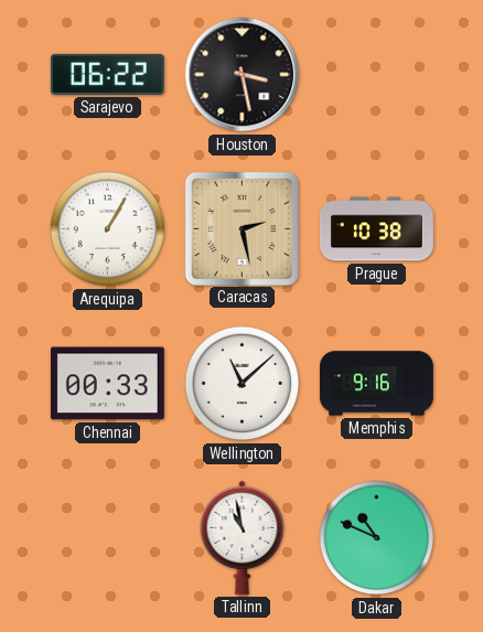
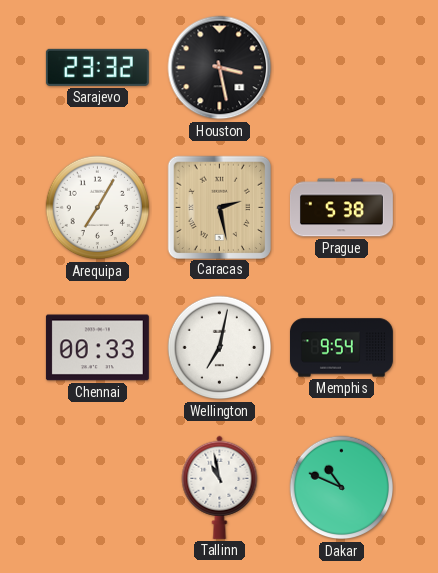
Sarajevo: 06:22 -> 23:32 (97, 67)
Arequipa: 1:05 -> 7:05 (98, 208)
Prague: 10:38 -> 5:38 (341, 208)
Wellington: 11:08 -> 7:02 (220, 348)
Memphis: 9:16 -> 9:54 (341, 348)
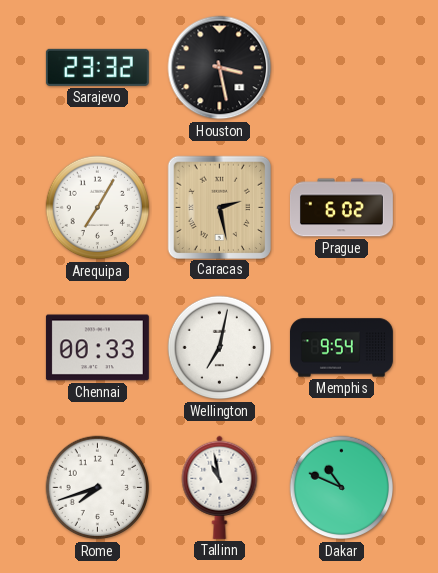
Prague: 5:38 -> 6:02 (341, 208)
Rome: none -> 7:42 (98, 488)
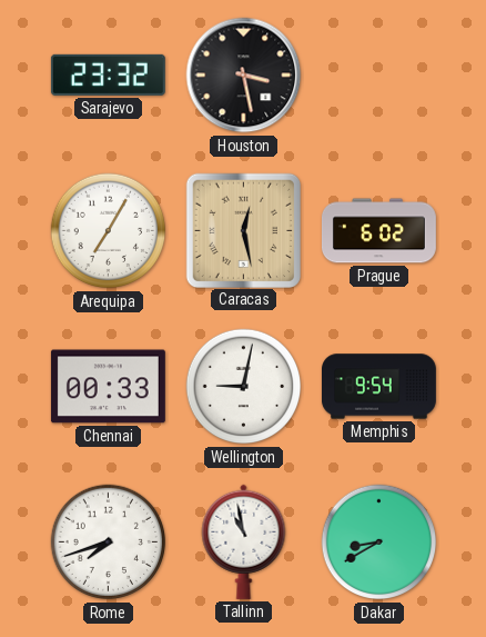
Caracas: 2:28 -> 12:28 (243, 230)
Wellington: 7:02 -> 9:02 (244, 387)
Dakar: 10:49 -> 8:40 (379, 543)
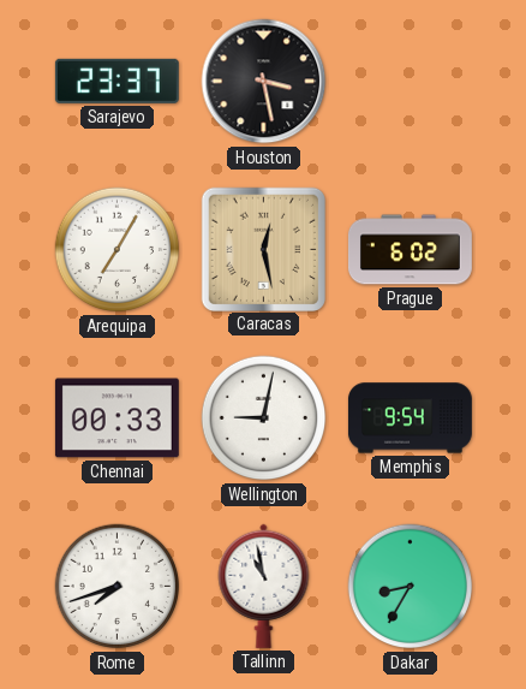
Sarajevo: 23:32 -> 23:37 (116, 81)
Dakar: 8:40 -> 8:35 (411, 587)
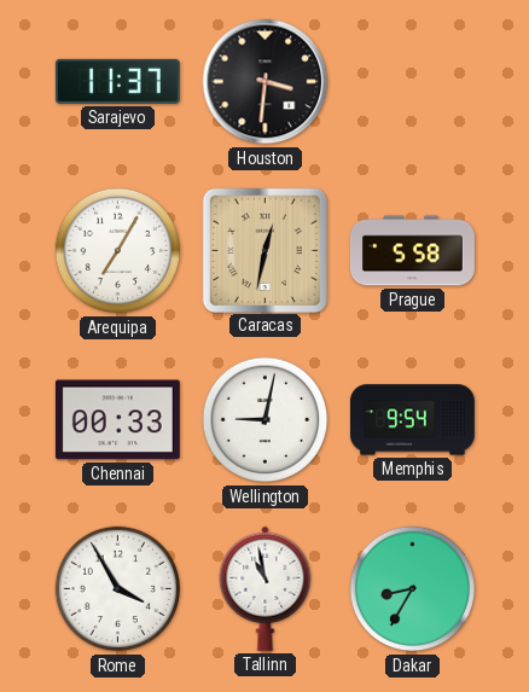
Sarajevo: 23:37 -> 11:37 (117, 81)
Houston: 3:28 -> 3:31 (266, 82)
Caracas: 12:28 -> 12:32 (264, 250)
Prague: 6:02 -> 5:58 (412, 251)
Rome: 7:42 -> 3:55 (118, 589)
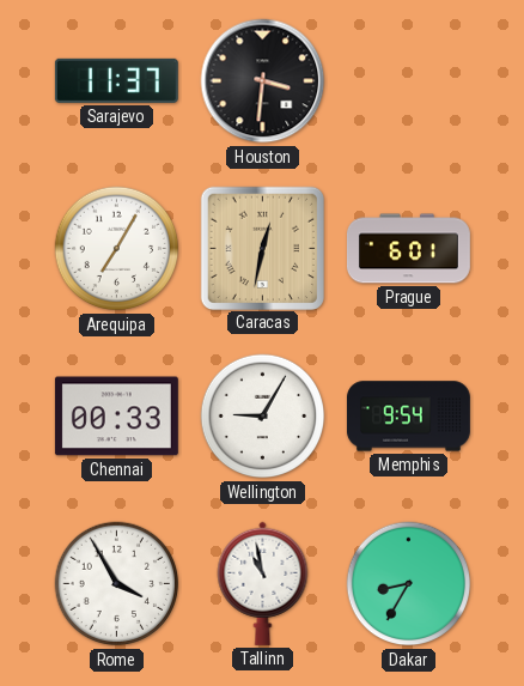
Prague: 5:58 -> 6:01 (408, 249)
Wellington: 9:02 -> 9:05 (263, 417)
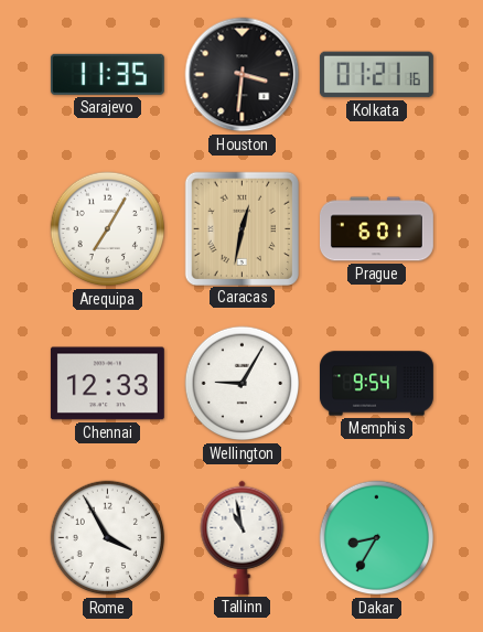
Sarajevo: 11:37 -> 11:35 (107, 74)
Kolkata: none -> 01:21 (376, 75)
Chennai: 00:33 -> 12:33 (107, 384)
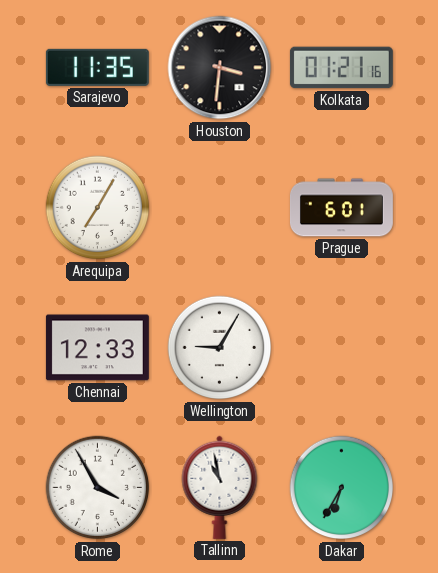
Caracas: 12:32 -> none (241, 228)
Memphis: 9:54 -> none (376, 384)
Dakar: 8:35 -> 6:35 (342, 488)
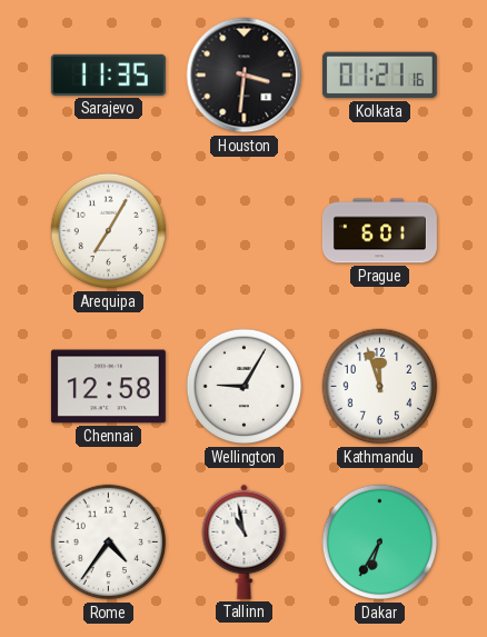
Chennai: 12:33 -> 12:58 (108, 387)
Kathmandu: none -> 11:57 (380, 387)
Rome: 3:55 -> 4:36 (109, 543)
